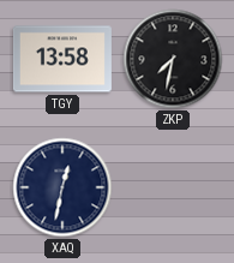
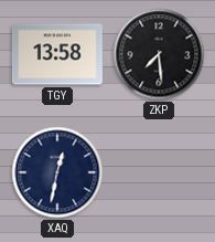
ZKP: 7:32 -> 7:29 (159, 54)
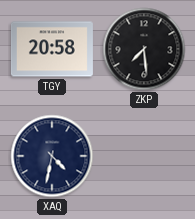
TGY: 13:58 -> 20:58 (52, 49)
XAQ: 12:32 -> 4:32 (52, 156)
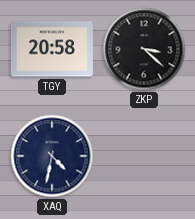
ZKP: 7:29 -> 3:22 (144, 49)
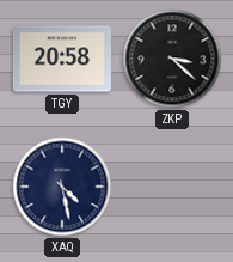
XAQ: 4:32 -> 4:28 (62, 187)
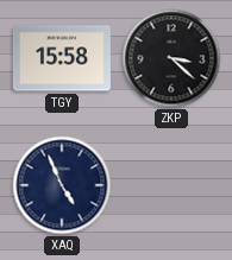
TGY: 20:58 -> 15:58 (62, 58)
XAQ: 4:28 -> 4:56 (62, 185)
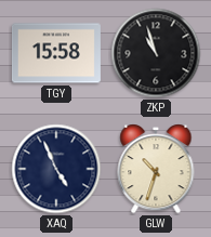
ZKP: 3:22 -> 10:57 (156, 53)
GLW: none -> 10:33 (156, 169)
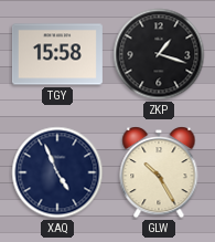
ZKP: 10:57 -> 1:18 (159, 54)
GLW: 10:33 -> 10:25 (159, 172)
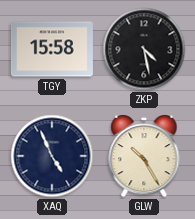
ZKP: 1:18 -> 4:28 (144, 49)
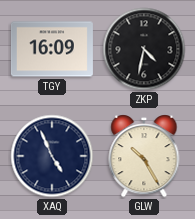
TGY: 15:58 -> 16:09 (52, 49)
ZKP: 4:28 -> 4:32 (144, 49)
